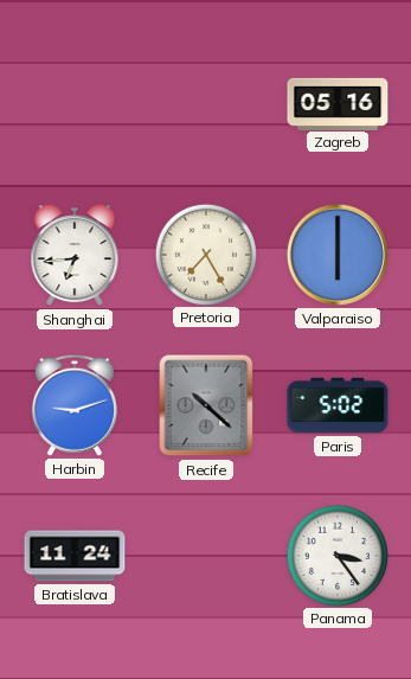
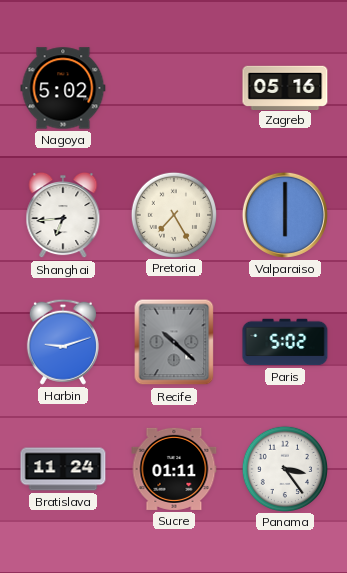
Nagoya: none -> 5:02 (63, 88)
Sucre: none -> 01:11 (174, 469)
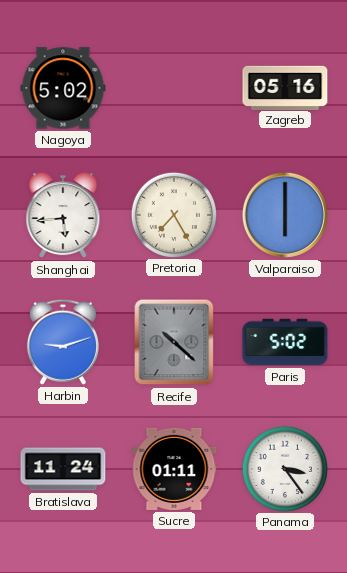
Shanghai: 6:44 -> 5:44 (63, 215)
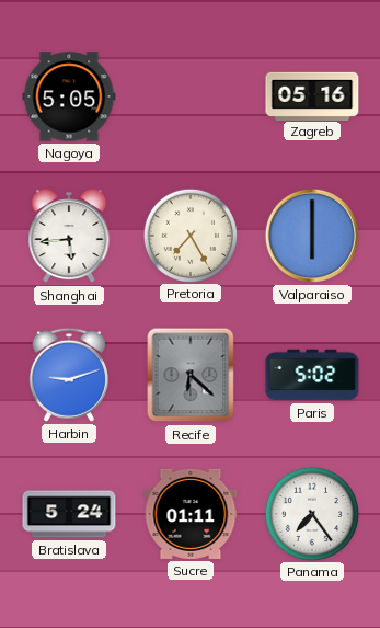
Nagoya: 5:02 -> 5:05 (69, 96)
Recife: 10:22 -> 6:22 (191, 375)
Bratislava: 11:24 -> 5:24 (69, 514)
Panama: 3:24 -> 7:24 (311, 513)
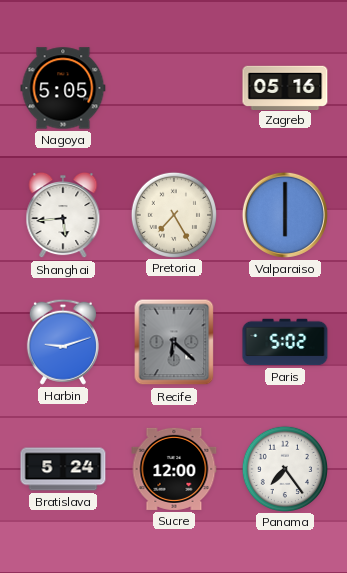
Sucre: 01:11 -> 12:00 (174, 469)
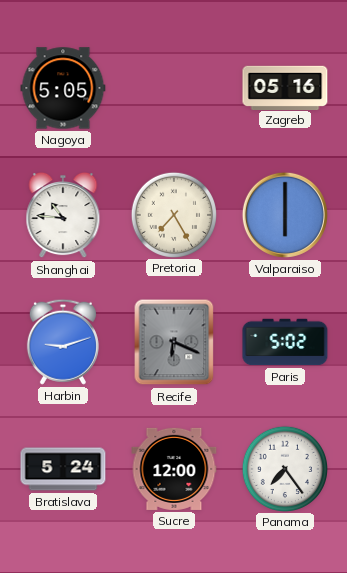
Shanghai: 5:44 -> 10:46 (63, 215)
Recife: 6:22 -> 6:19 (174, 342)
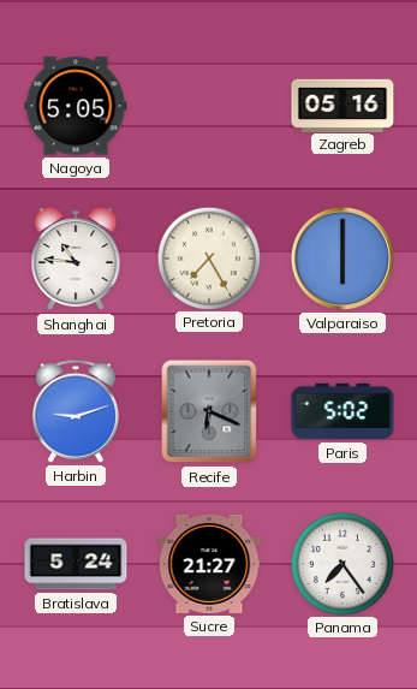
Sucre: 12:00 -> 21:27 (209, 564)
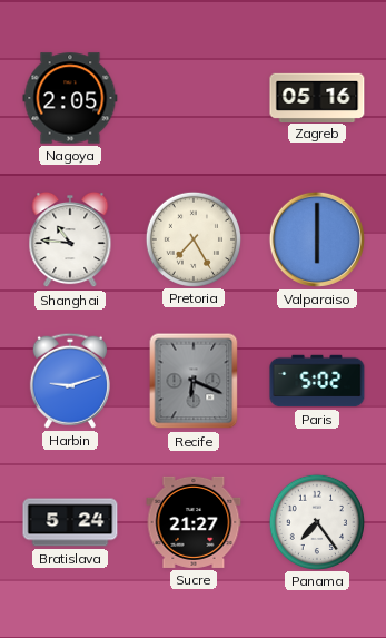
Nagoya: 5:05 -> 2:05 (70, 98)
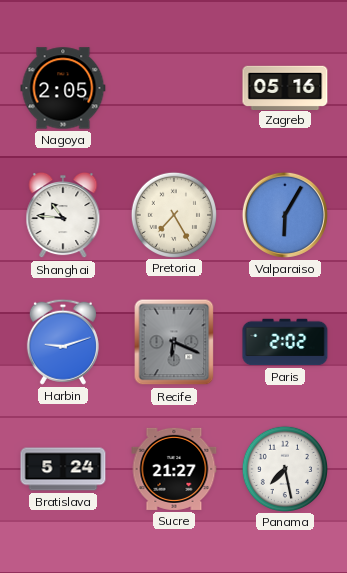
Valparaiso: 6:00 -> 6:05 (285, 215)
Paris: 5:02 -> 2:02 (285, 342)
Panama: 7:24 -> 7:28 (284, 468)
